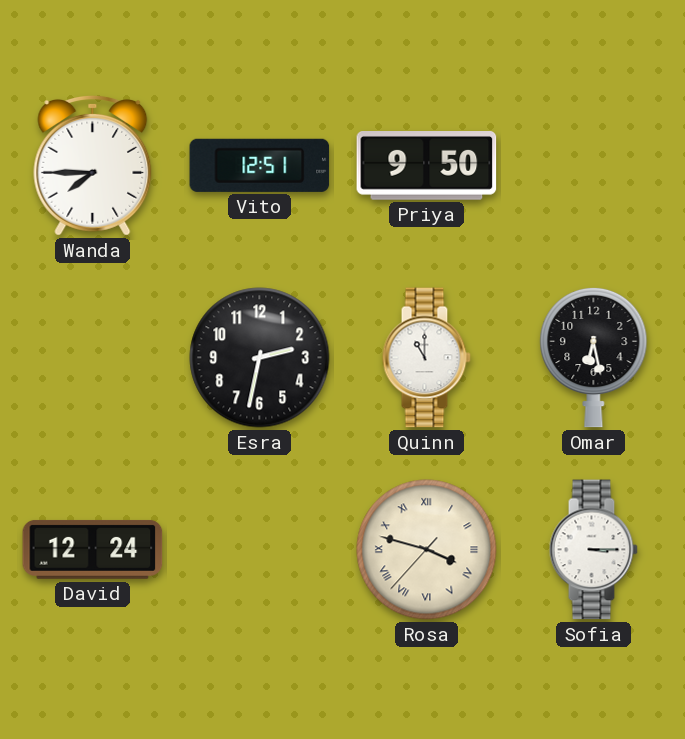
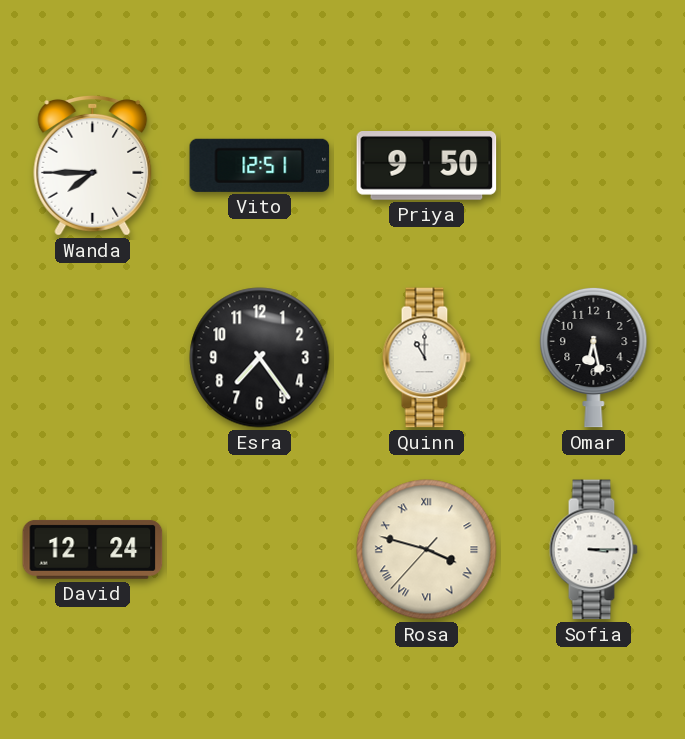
Esra: 2:32 -> 7:24 (260, 358)
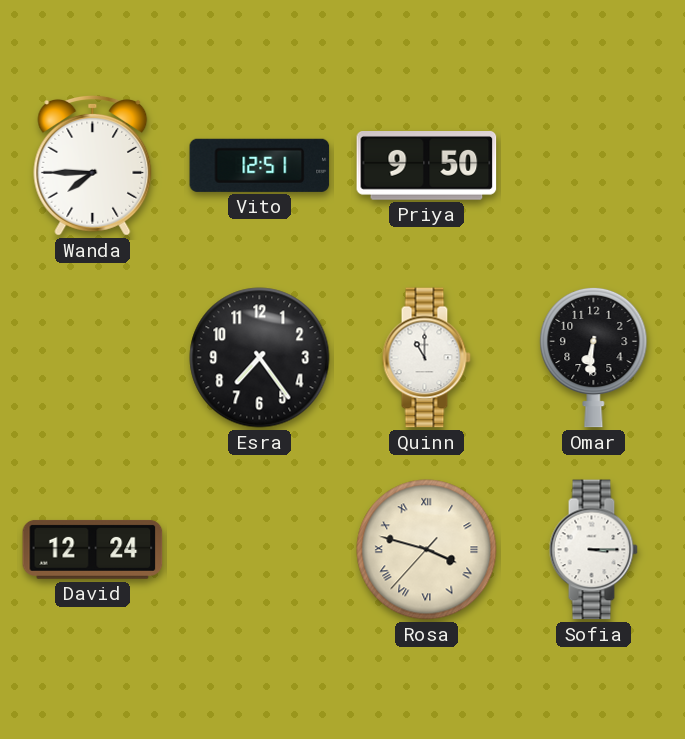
Omar: 6:28 -> 6:31 (594, 357)
